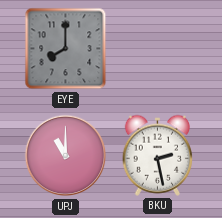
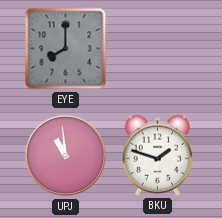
UPJ: 11:00 -> 10:59 (66, 156)
BKU: 2:28 -> 1:48 (157, 155)
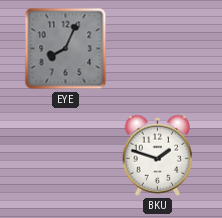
EYE: 8:00 -> 8:04 (66, 49)
UPJ: 10:59 -> none (66, 156)
